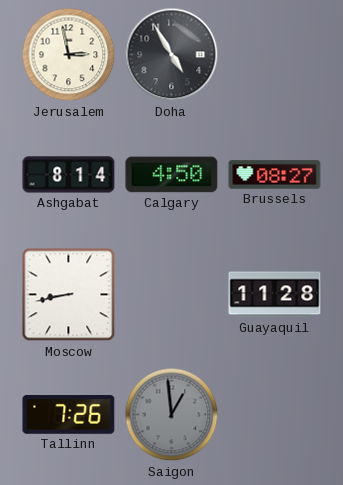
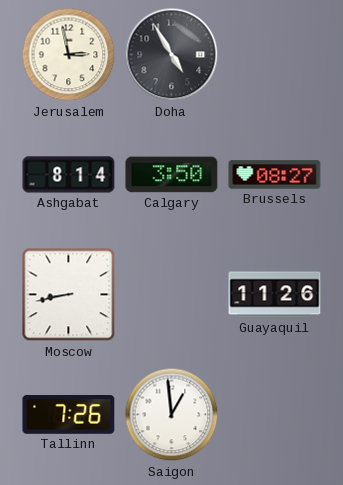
Calgary: 4:50 -> 3:50 (172, 175)
Guayaquil: 11:28 -> 11:26 (275, 295)
Saigon dial: grey -> white (172, 415)
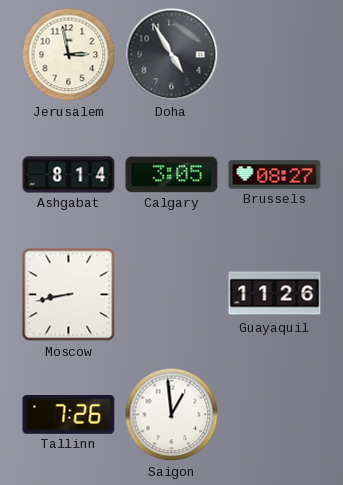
Calgary: 3:50 -> 3:05 (172, 175)
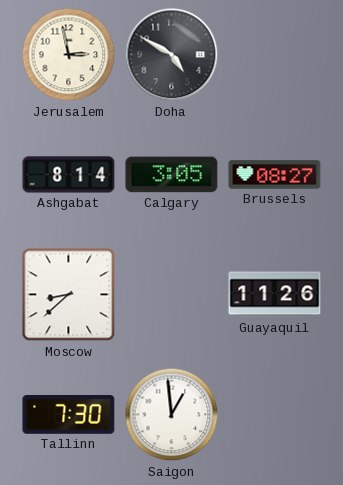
Doha: 4:55 -> 4:50 (172, 55)
Moscow: 8:43 -> 8:38 (69, 295)
Tallinn: 7:26 -> 7:30 (69, 415)
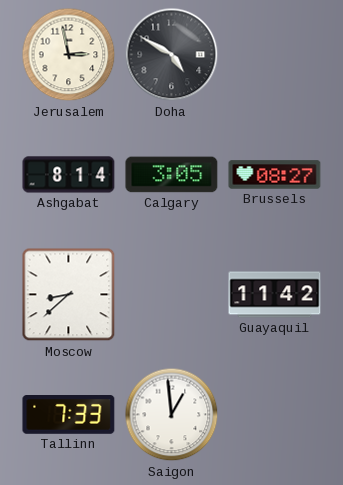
Guayaquil: 11:26 -> 11:42 (275, 295)
Tallinn: 7:30 -> 7:33 (69, 415)
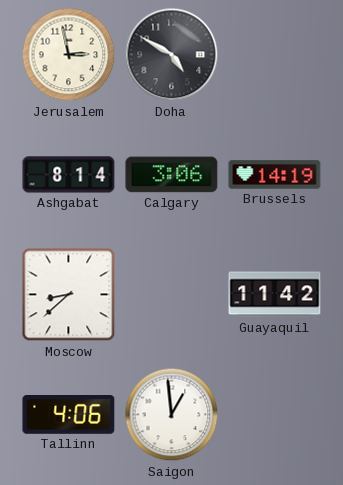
Calgary: 3:05 -> 3:06 (172, 175)
Brussels: 08:27 -> 14:19 (275, 175)
Tallinn: 7:33 -> 4:06 (69, 415)
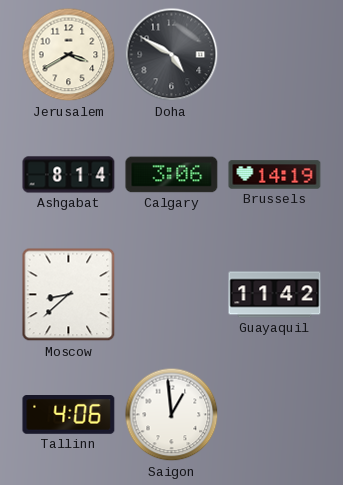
Jerusalem: 2:58 -> 3:40 (69, 55)
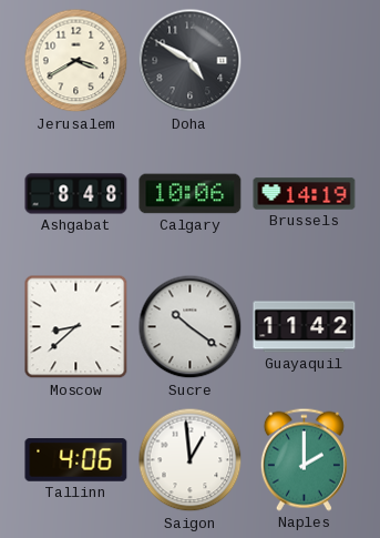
Ashgabat: 8:14 -> 8:48 (76, 194)
Calgary: 3:06 -> 10:06 (191, 194)
Sucre: none -> 10:21 (191, 327)
Naples: none -> 2:00 (304, 459)
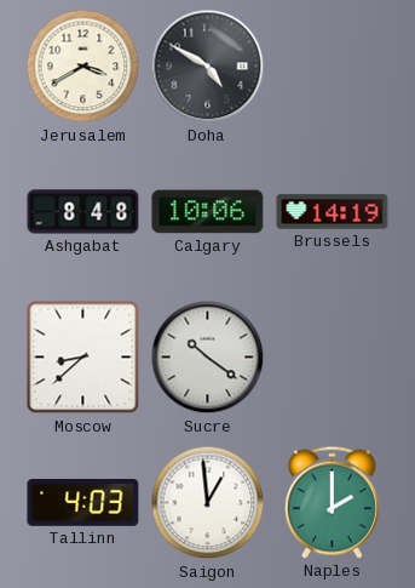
Guayaquil: 11:42 -> none (305, 327)
Tallinn: 4:06 -> 4:03 (83, 503)
